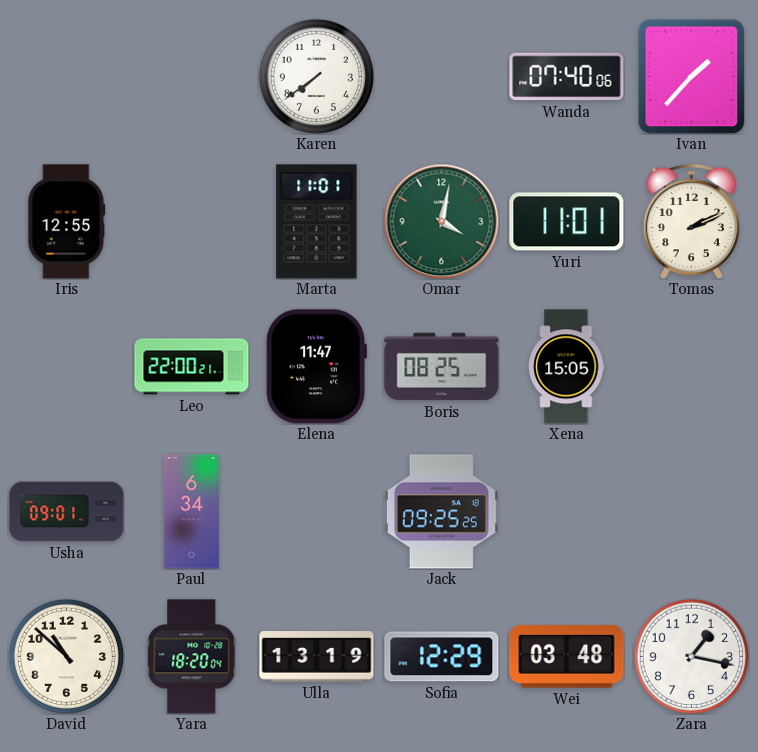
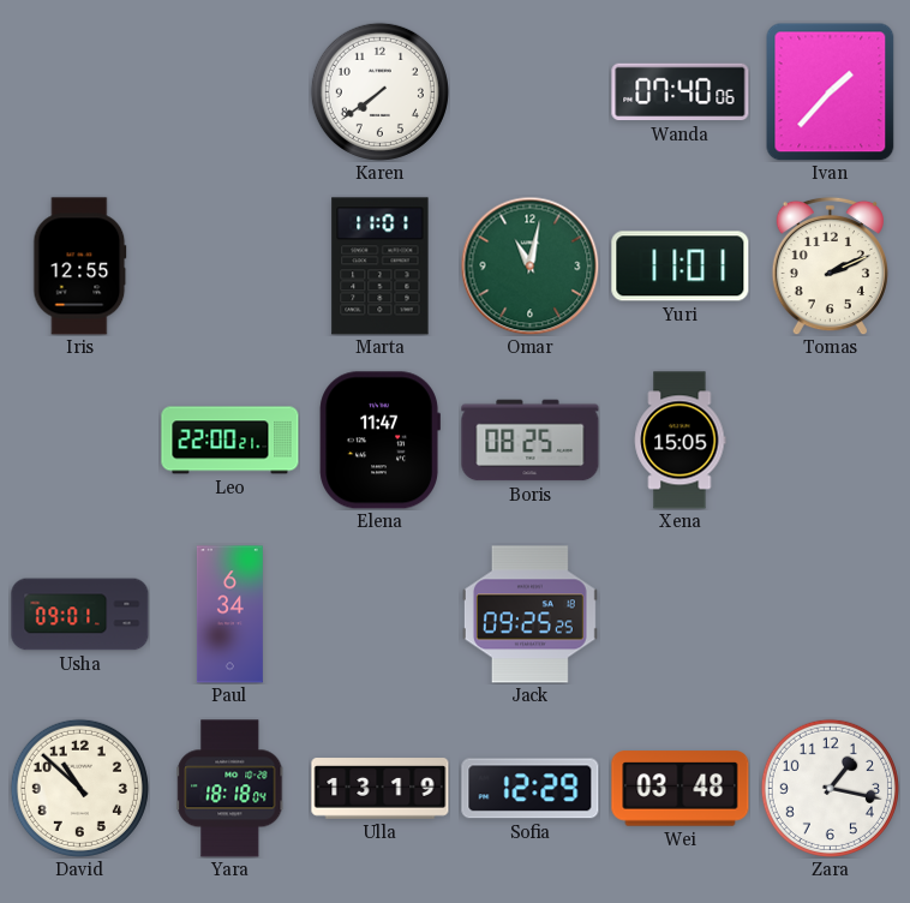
Omar: 4:02 -> 11:02 (529, 265)
Yara: 18:20 -> 18:18 (231, 789)
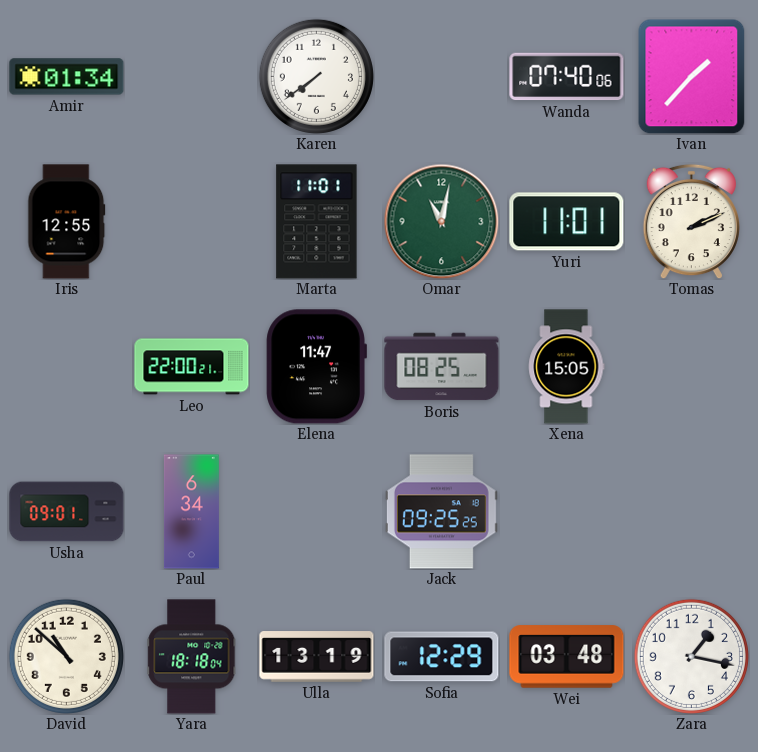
Amir: none -> 01:34 (67, 77)
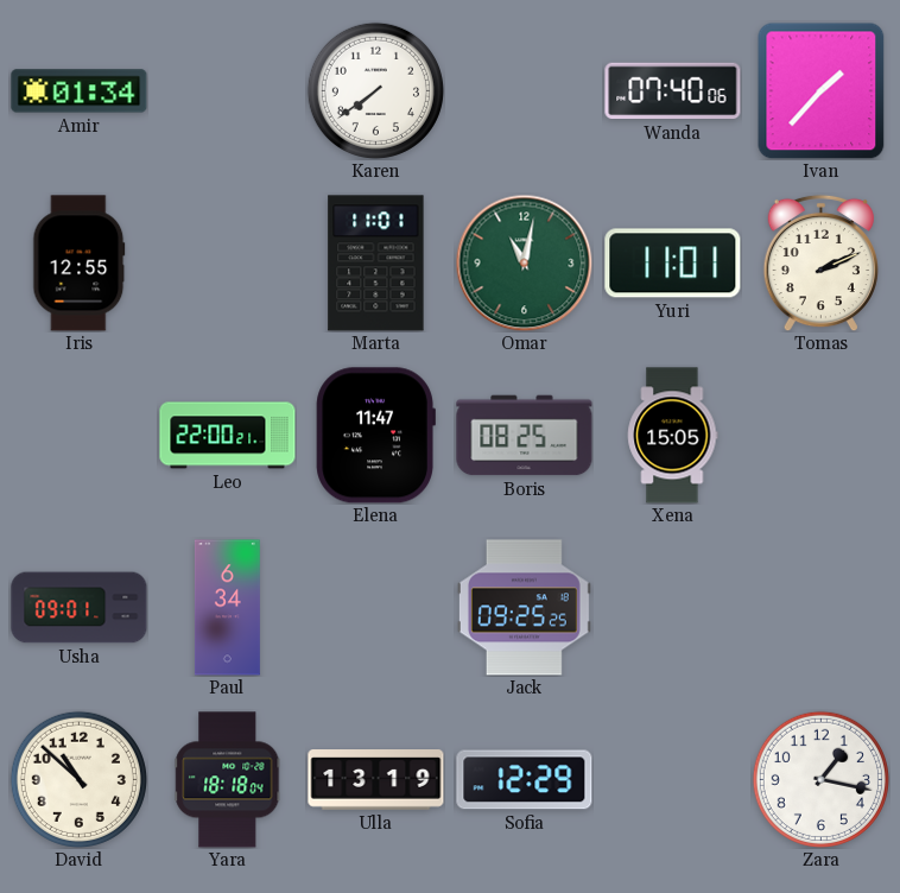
Wei: 03:48 -> none (567, 657)
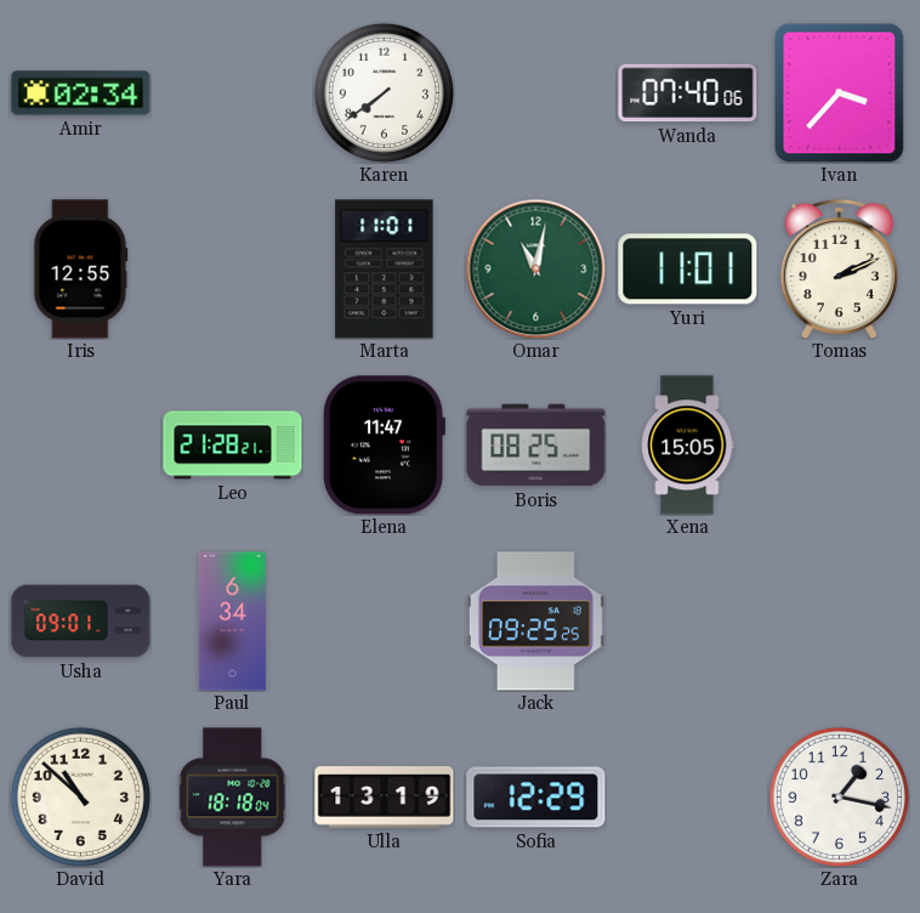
Amir: 01:34 -> 02:34 (81, 93)
Ivan: 1:37 -> 3:37 (840, 92)
Leo: 22:00 -> 21:28 (233, 446)
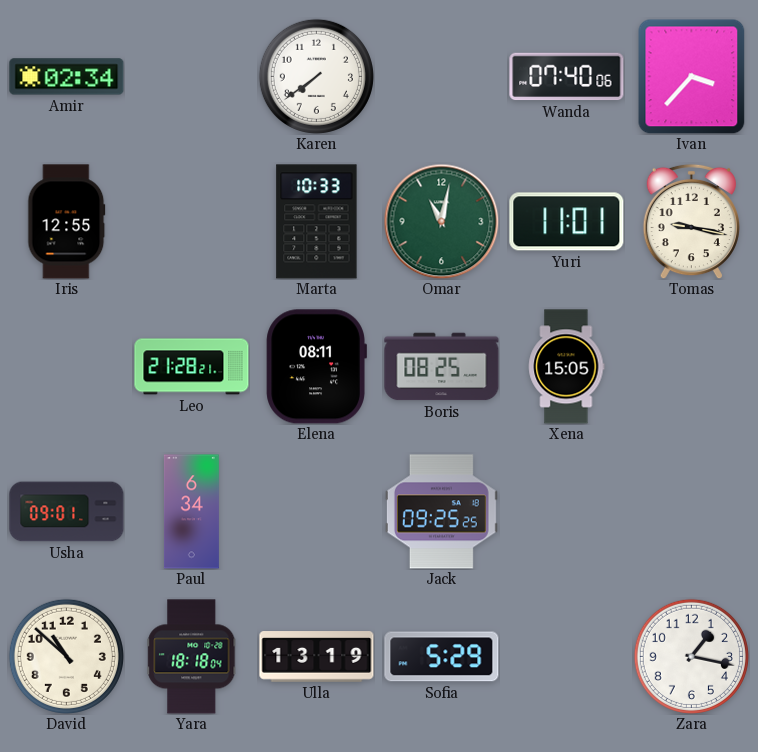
Marta: 11:01 -> 10:33 (317, 222)
Tomas: 2:11 -> 9:17 (691, 221)
Elena: 11:47 -> 08:11 (316, 367)
Sofia: 12:29 -> 5:29 (442, 657)
